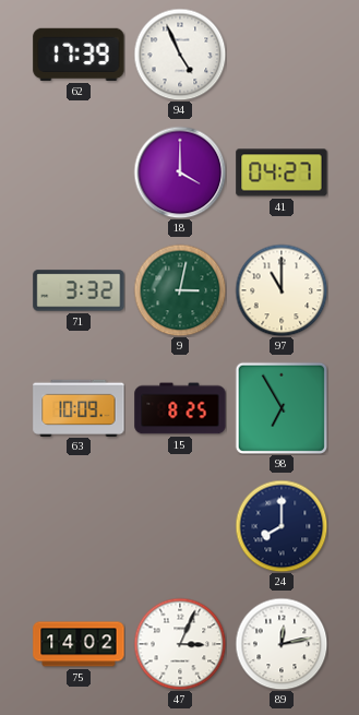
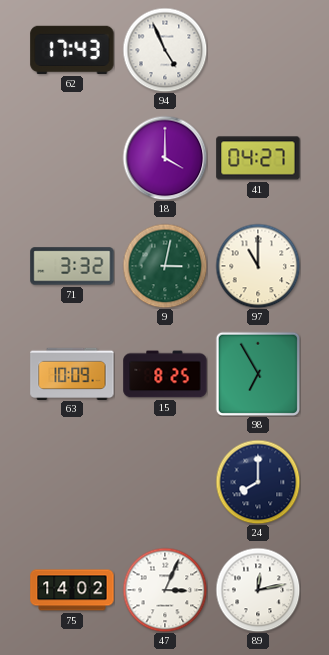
62: 17:39 -> 17:43 (72, 50)
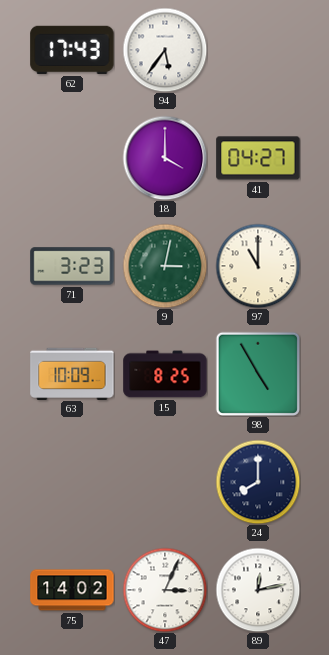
94: 4:56 -> 5:36 (165, 50)
71: 3:32 -> 3:23 (72, 266)
98: 6:55 -> 4:55 (257, 373)
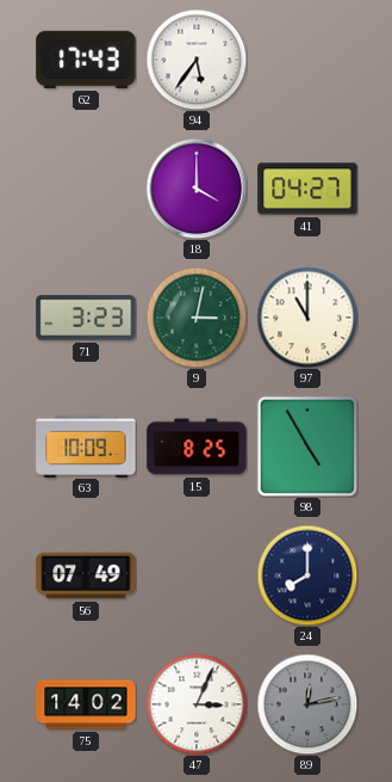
56: none -> 07:49 (86, 575)
89 dial: white -> grey (307, 704)
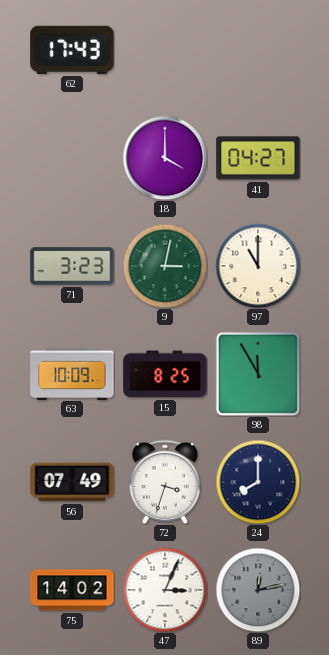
94: 5:36 -> none (197, 60)
98: 4:55 -> 11:55 (257, 373)
72: none -> 3:33 (164, 482)
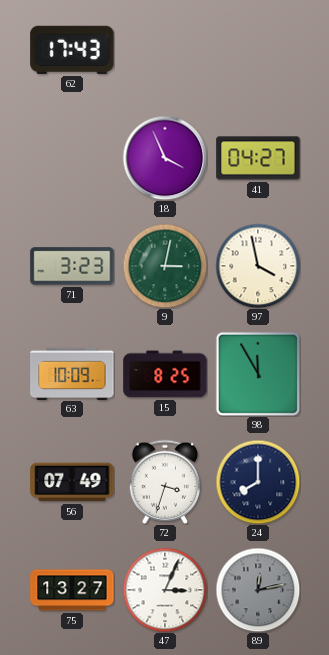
18: 4:00 -> 3:56 (165, 158)
97: 11:00 -> 3:58 (258, 266)
75: 14:02 -> 13:27 (72, 590)
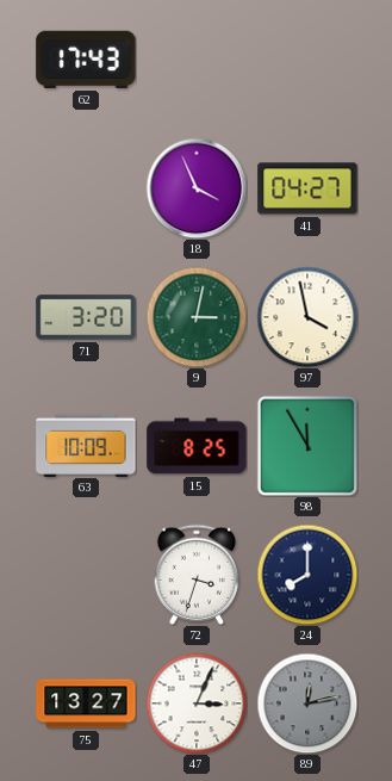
71: 3:23 -> 3:20 (86, 317)
56: 07:49 -> none (72, 482)
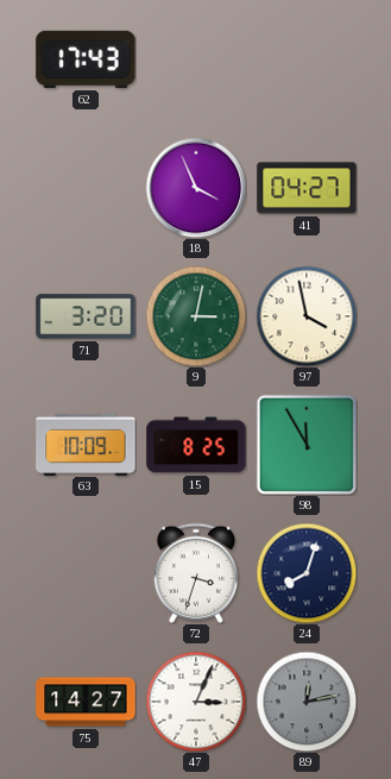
24: 8:00 -> 8:03 (307, 573)
75: 13:27 -> 14:27 (86, 702)
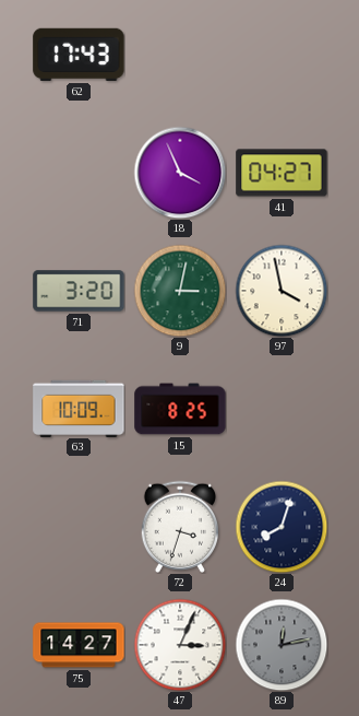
98: 11:55 -> none (305, 444)
